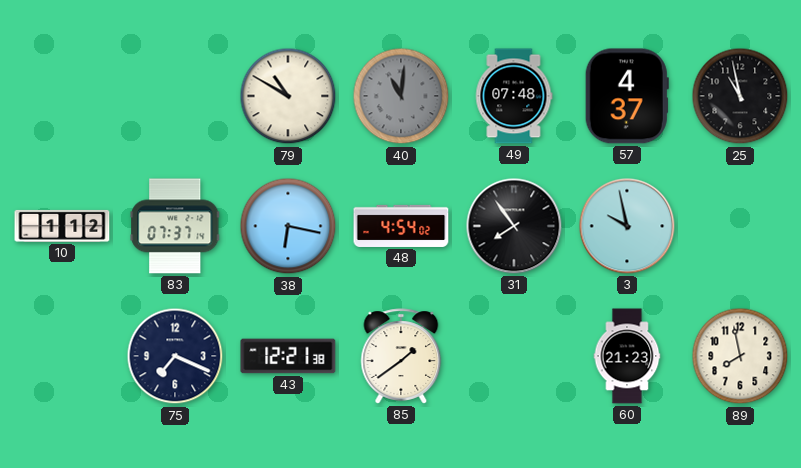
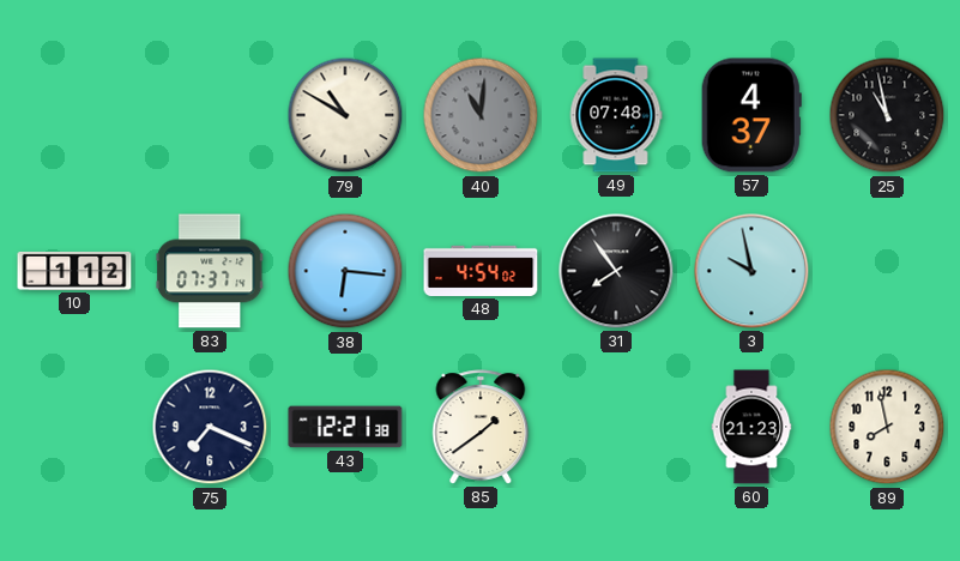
38: 6:17 -> 6:16 (345, 271)
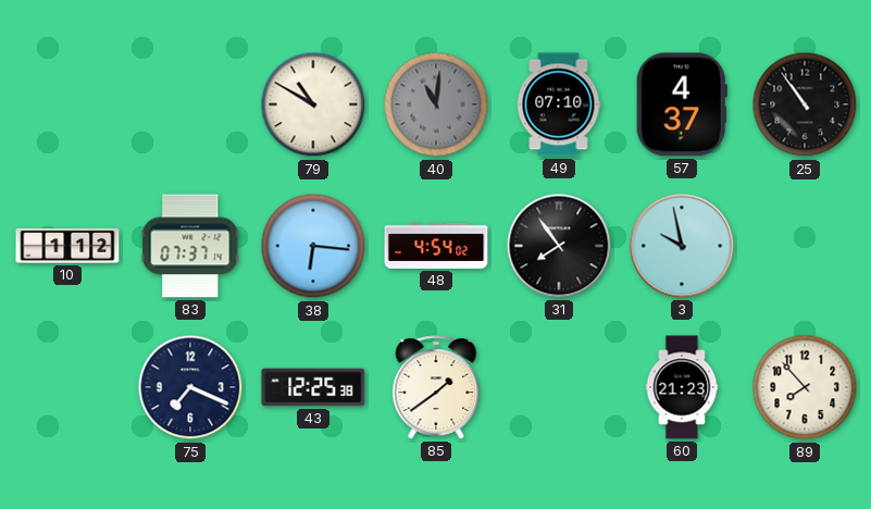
49: 07:48 -> 07:10 (559, 104)
25: 10:58 -> 10:54 (805, 104)
43: 12:21 -> 12:25 (313, 387)
89: 7:58 -> 7:53 (805, 387)
